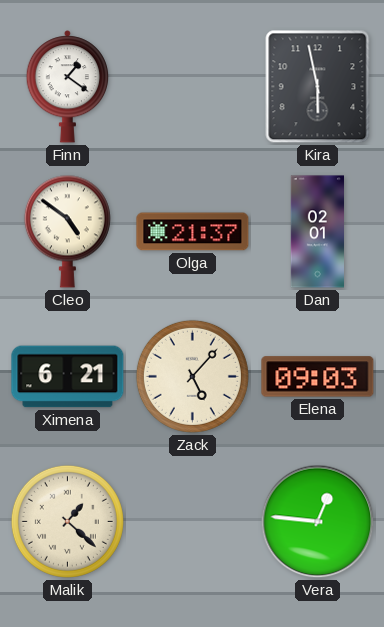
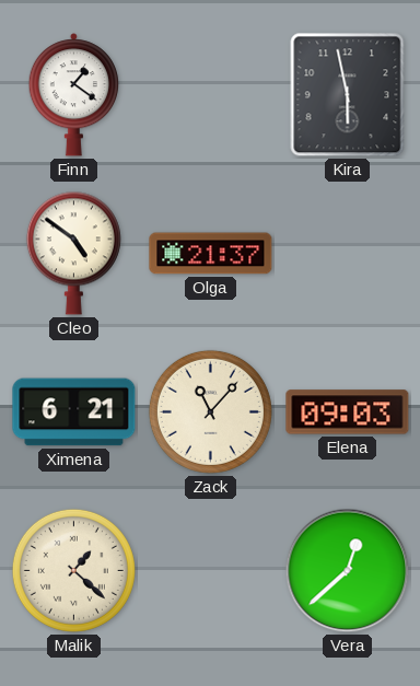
Dan: 02:01 -> none (317, 232)
Zack: 5:07 -> 11:07 (210, 411)
Vera: 12:46 -> 12:38 (348, 571)
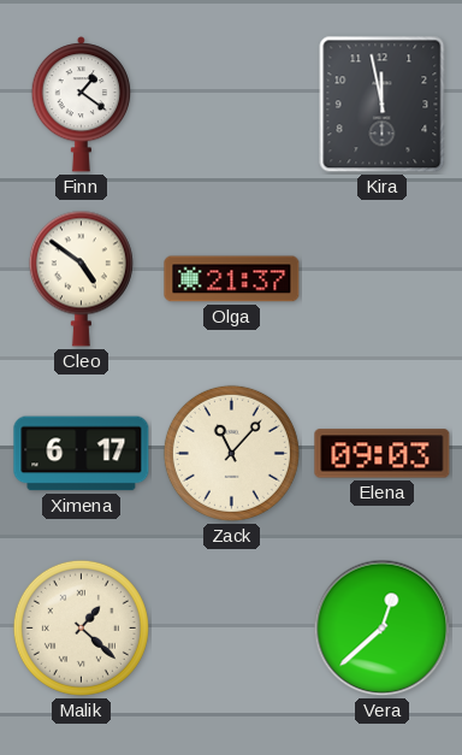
Kira: 5:58 -> 11:58 (383, 105)
Ximena: 6:21 -> 6:17 (82, 454)
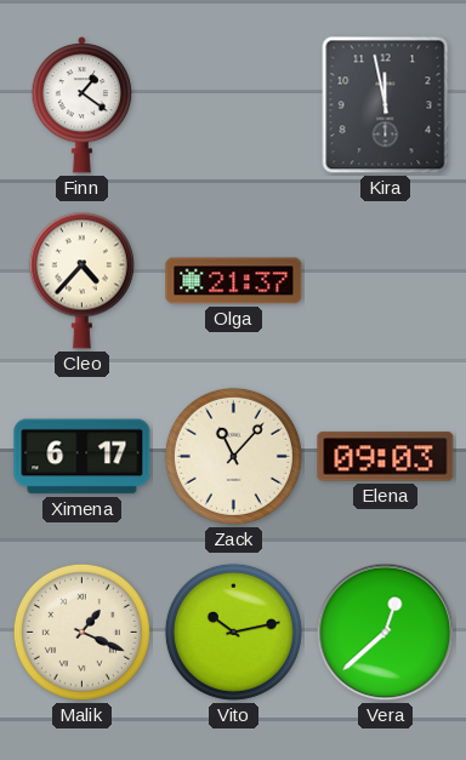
Cleo: 4:51 -> 4:37 (81, 280)
Malik: 1:22 -> 1:19 (81, 632)
Vito: none -> 10:13 (233, 632)
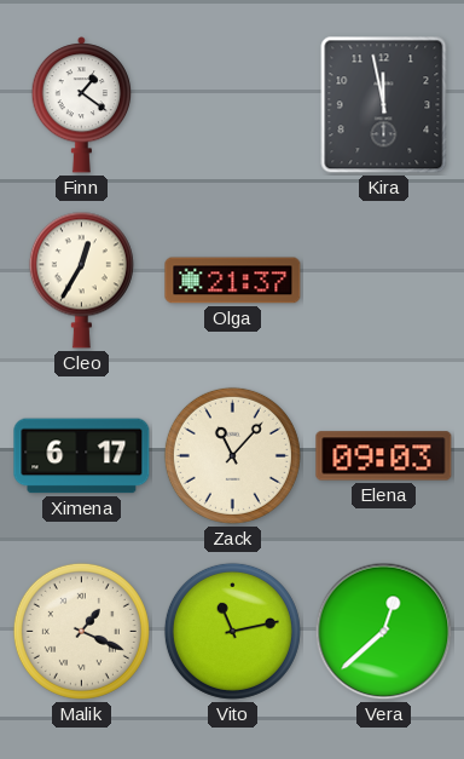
Cleo: 4:37 -> 12:35 (81, 280)
Vito: 10:13 -> 11:13 (232, 631)
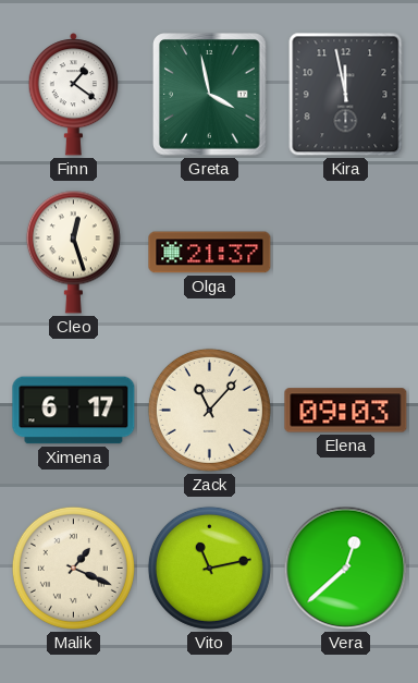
Greta: none -> 3:58 (210, 95)
Cleo: 12:35 -> 12:27 (73, 252)
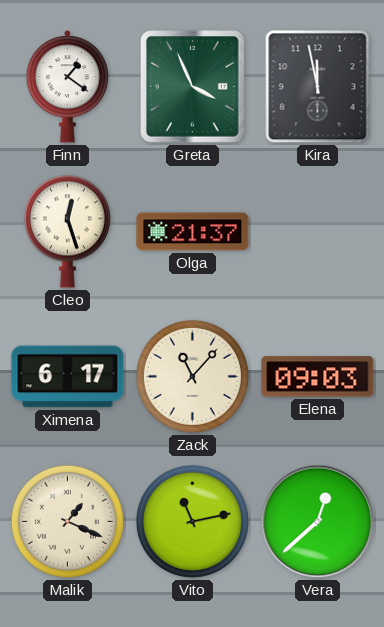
Greta: 3:58 -> 3:56 (193, 87)
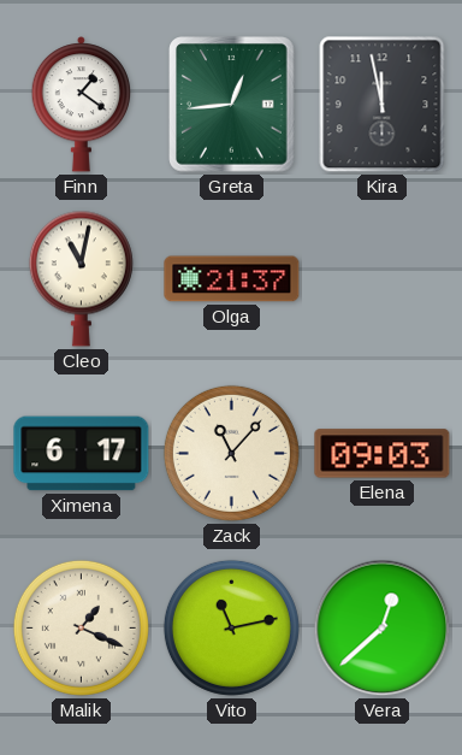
Greta: 3:56 -> 12:44 (232, 105)
Cleo: 12:27 -> 11:02 (81, 278)
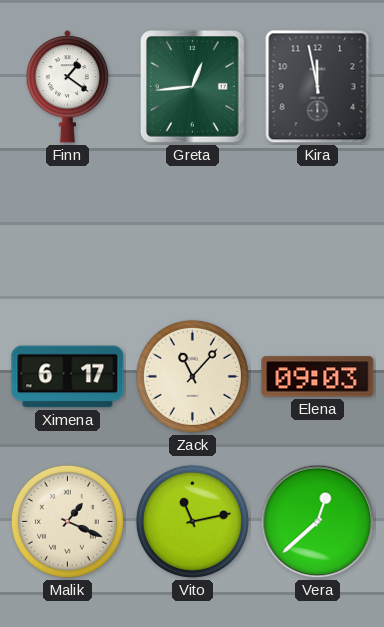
Cleo: 11:02 -> none (81, 278)
Olga: 21:37 -> none (232, 279)
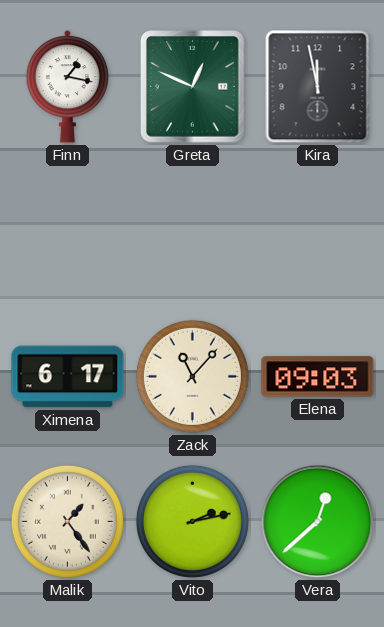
Finn: 1:21 -> 1:17 (68, 87)
Greta: 12:44 -> 12:49 (193, 87)
Malik: 1:19 -> 1:24 (67, 521)
Vito: 11:13 -> 2:13 (192, 521)
